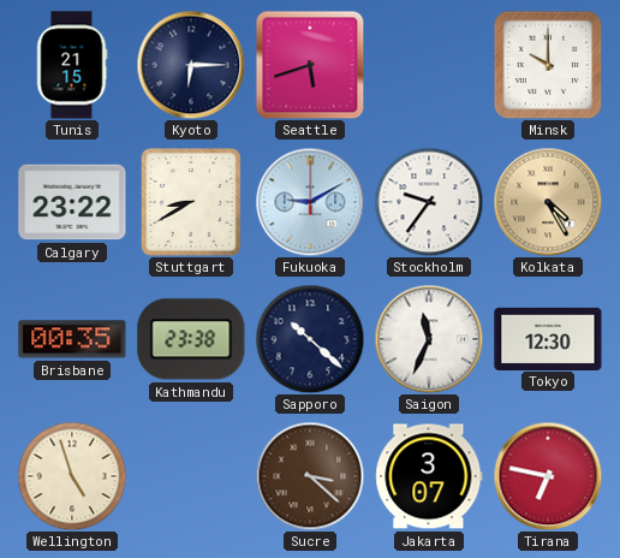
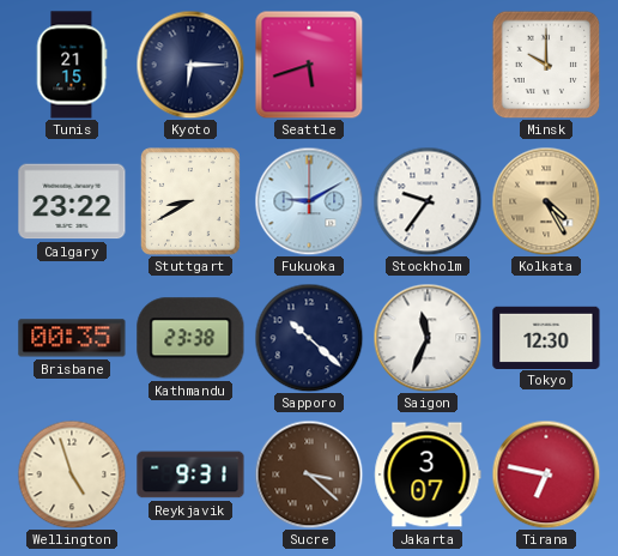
Reykjavik: none -> 9:31 (190, 475)
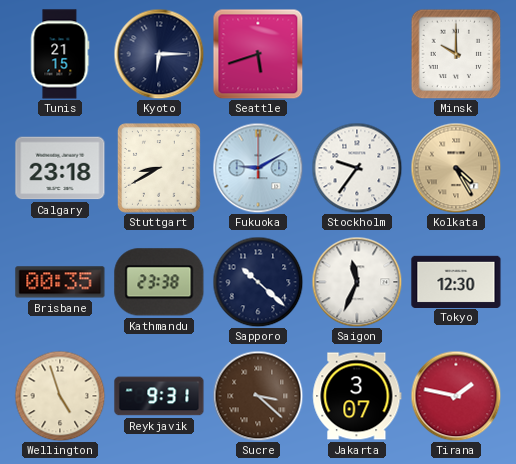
Calgary: 23:22 -> 23:18 (60, 168)
Tirana: 6:47 -> 1:47 (456, 396)
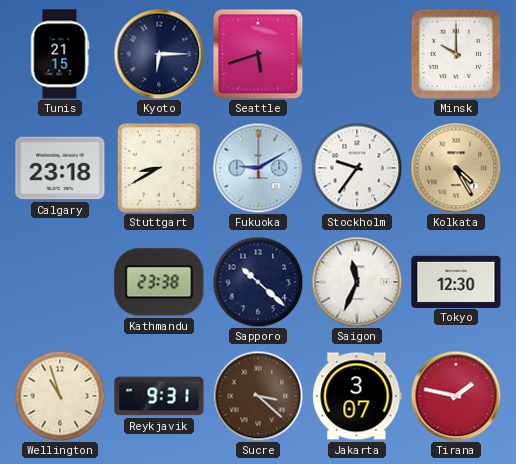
Brisbane: 00:35 -> none (60, 282)
Wellington: 4:57 -> 10:57 (60, 396)
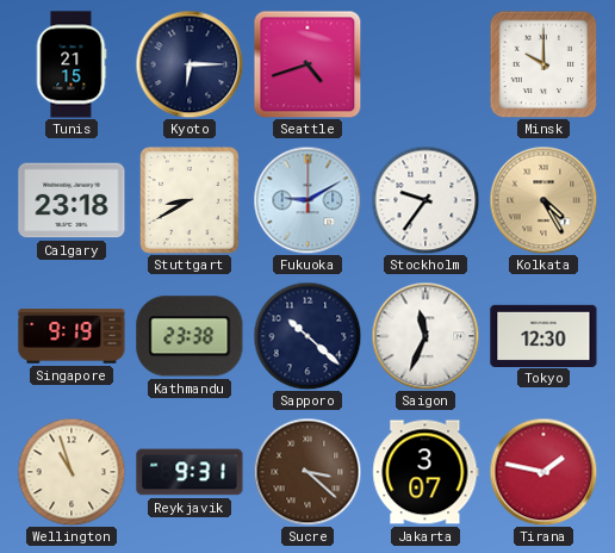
Seattle: 5:42 -> 4:42 (307, 64)
Singapore: none -> 9:19 (72, 336)
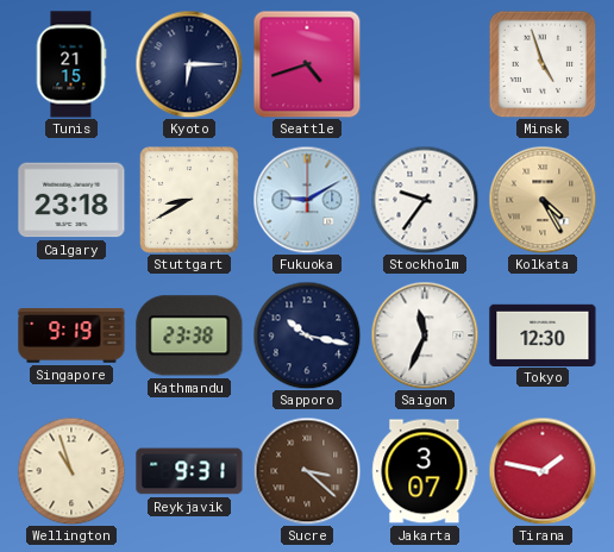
Minsk: 10:00 -> 4:57 (543, 64)
Sapporo: 10:22 -> 10:17 (307, 335)
